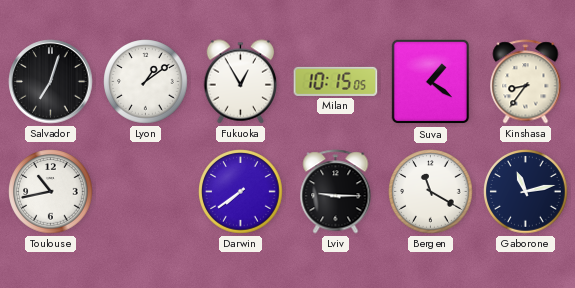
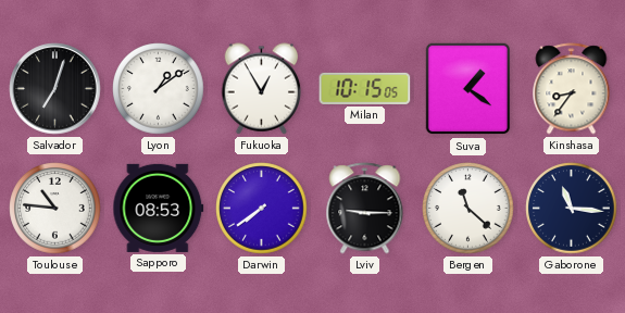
Toulouse: 10:43 -> 10:46 (55, 209)
Sapporo: none -> 08:53 (159, 208)
Bergen: 11:20 -> 11:22 (468, 209)
Gaborone: 11:13 -> 11:16 (572, 209)
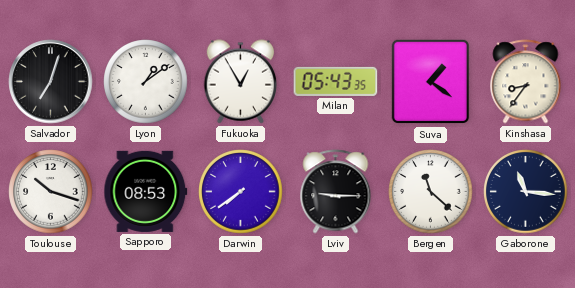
Milan: 10:15 -> 05:43 (336, 81)
Toulouse: 10:46 -> 10:18 (51, 192)
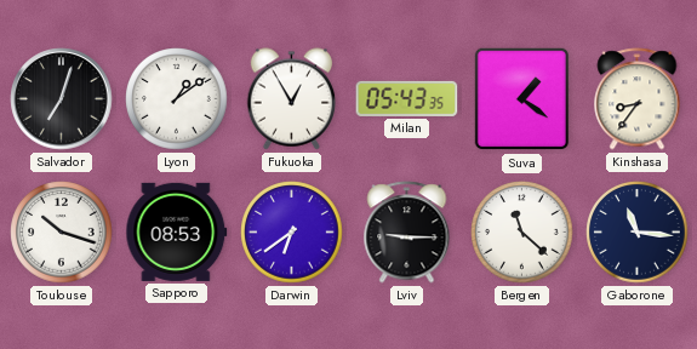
Darwin: 7:39 -> 6:39 (292, 233)
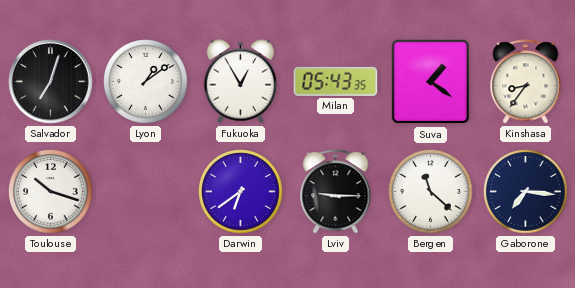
Sapporo: 08:53 -> none (177, 231)
Gaborone: 11:16 -> 7:16 (526, 192)
